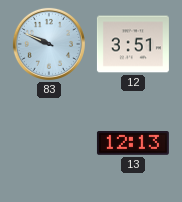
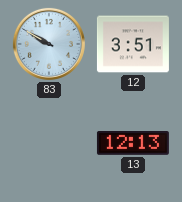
83: 9:49 -> 9:50 (49, 44)
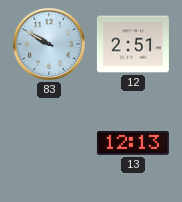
12: 3:51 -> 2:51 (133, 44)
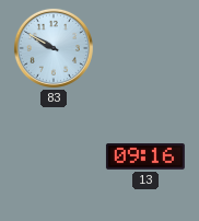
12: 2:51 -> none (133, 44)
13: 12:13 -> 09:16 (145, 158)
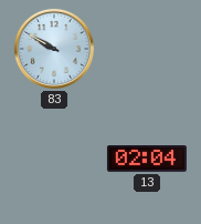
13: 09:16 -> 02:04 (147, 160)
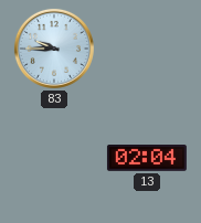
83: 9:50 -> 9:45 (54, 49)
